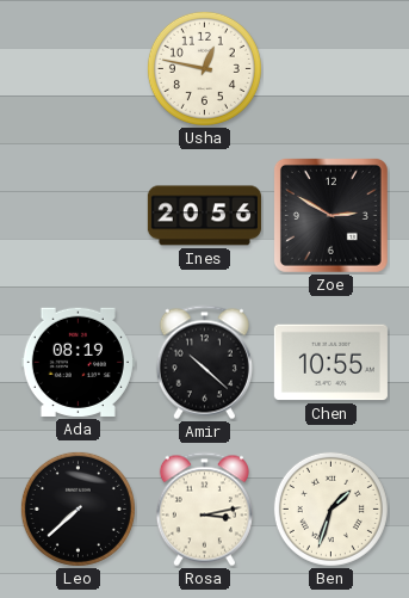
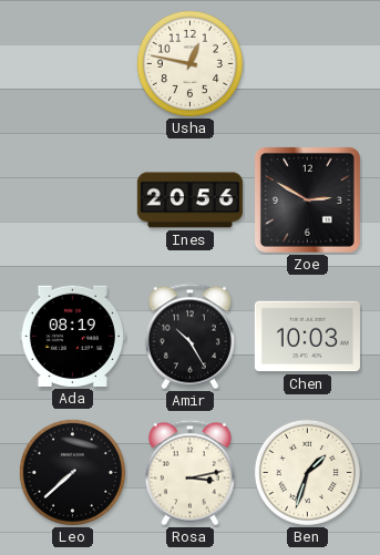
Amir: 10:22 -> 10:25 (189, 337)
Chen: 10:55 -> 10:03 (307, 337)
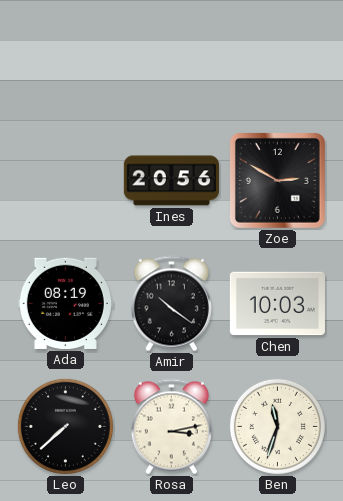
Usha: 12:47 -> none (189, 63)
Amir: 10:25 -> 10:21 (171, 304)
Ben: 1:33 -> 11:33 (277, 426)
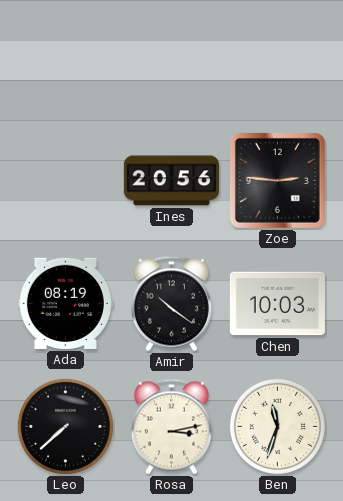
Zoe: 2:50 -> 2:46 (277, 180)
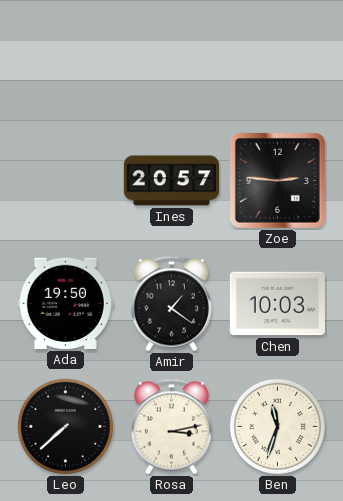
Ines: 20:56 -> 20:57 (171, 181)
Ada: 08:19 -> 19:50 (65, 303)
Amir: 10:21 -> 1:21 (171, 304)
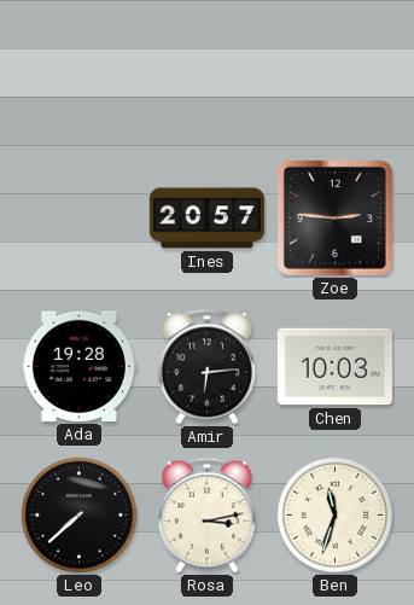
Ada: 19:50 -> 19:28 (78, 366)
Amir: 1:21 -> 6:14 (206, 367)
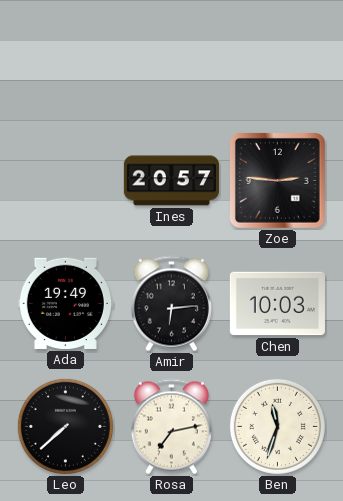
Ada: 19:28 -> 19:49 (65, 303)
Rosa: 3:13 -> 7:13 (171, 427)
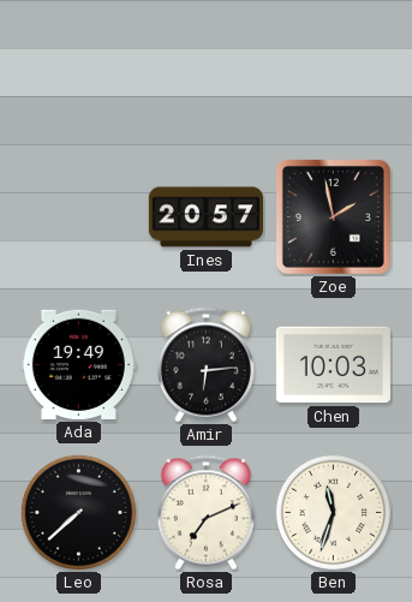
Zoe: 2:46 -> 1:58 (333, 216)
Rosa: 7:13 -> 7:11 (205, 513)
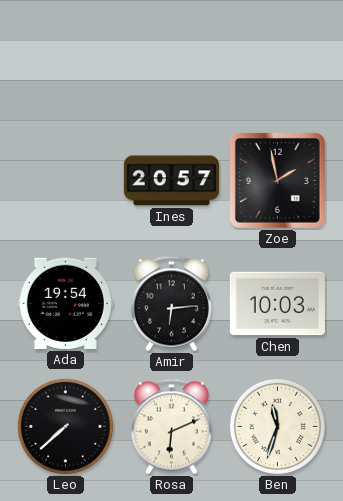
Ada: 19:49 -> 19:54 (65, 303)
Rosa: 7:11 -> 6:11 (171, 427)
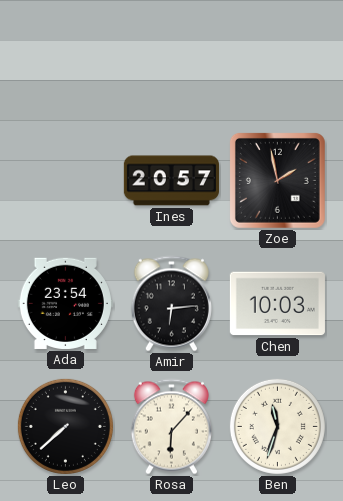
Ada: 19:54 -> 23:54 (65, 303)
Rosa: 6:11 -> 6:07 (171, 427)
